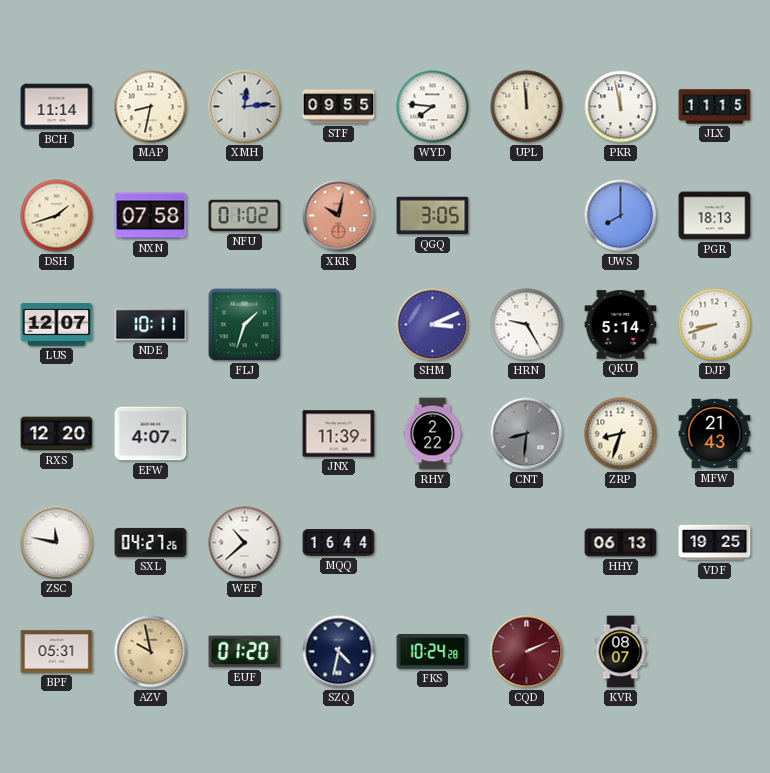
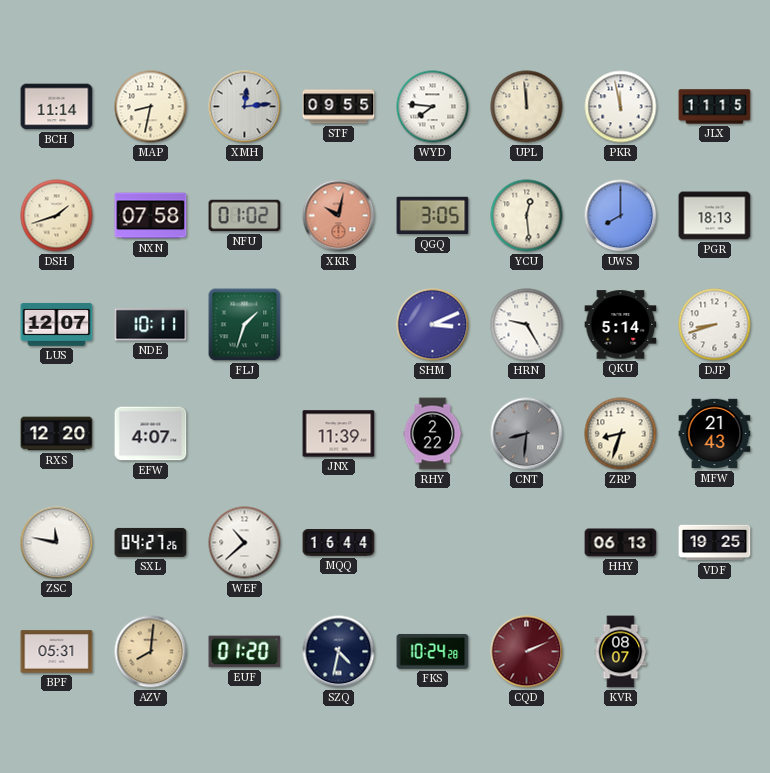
YCU: none -> 12:29 (527, 216)
AZV: 9:58 -> 8:01 (151, 652)
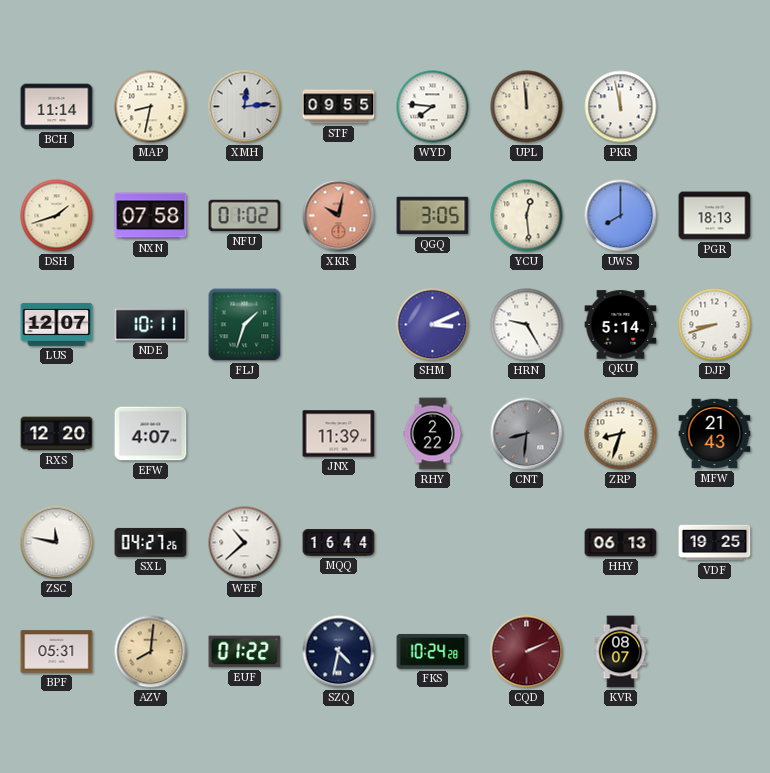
JLX: 11:15 -> none (715, 107)
EUF: 01:20 -> 01:22 (245, 652)
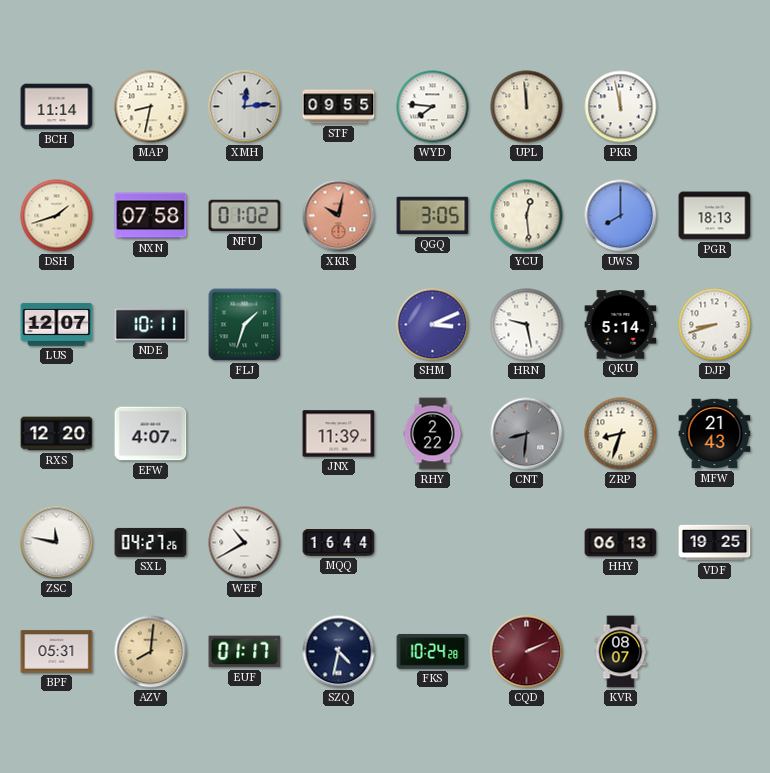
HRN: 9:25 -> 9:28 (527, 325)
WEF: 10:38 -> 10:40 (245, 543)
EUF: 01:22 -> 01:17 (245, 652)
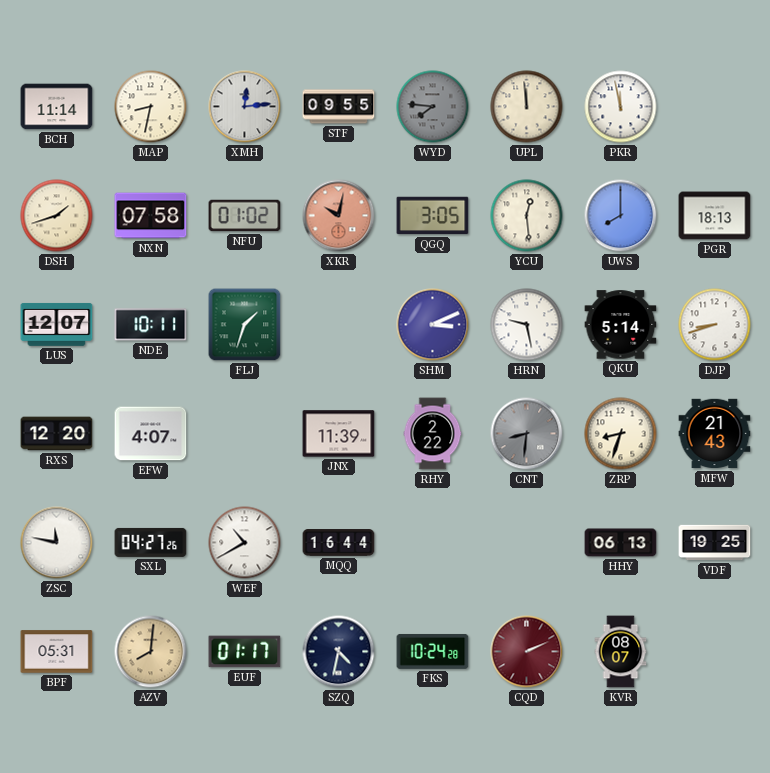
WYD dial: white -> grey (433, 107)
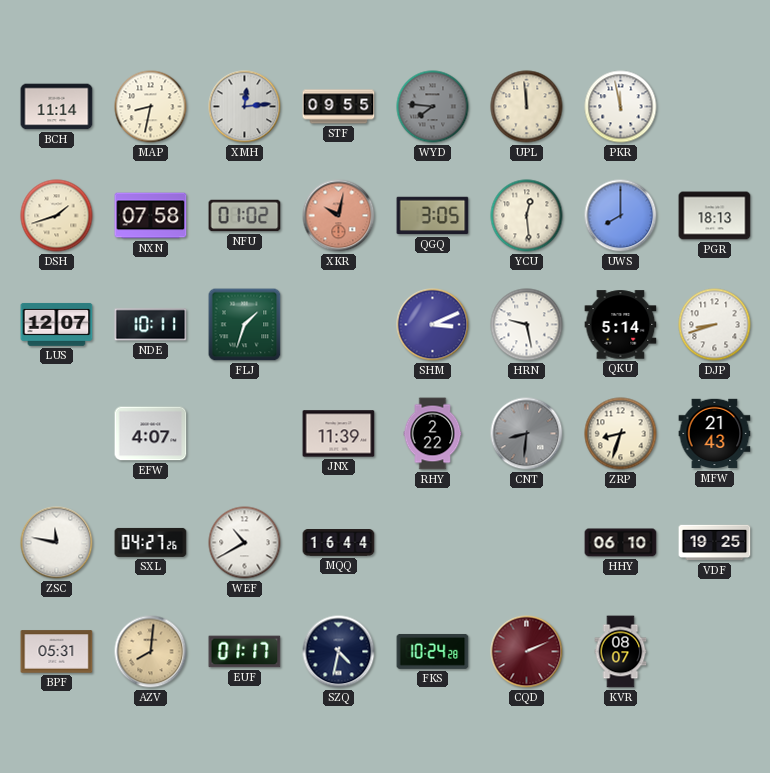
RXS: 12:20 -> none (57, 434)
HHY: 06:13 -> 06:10 (621, 543)
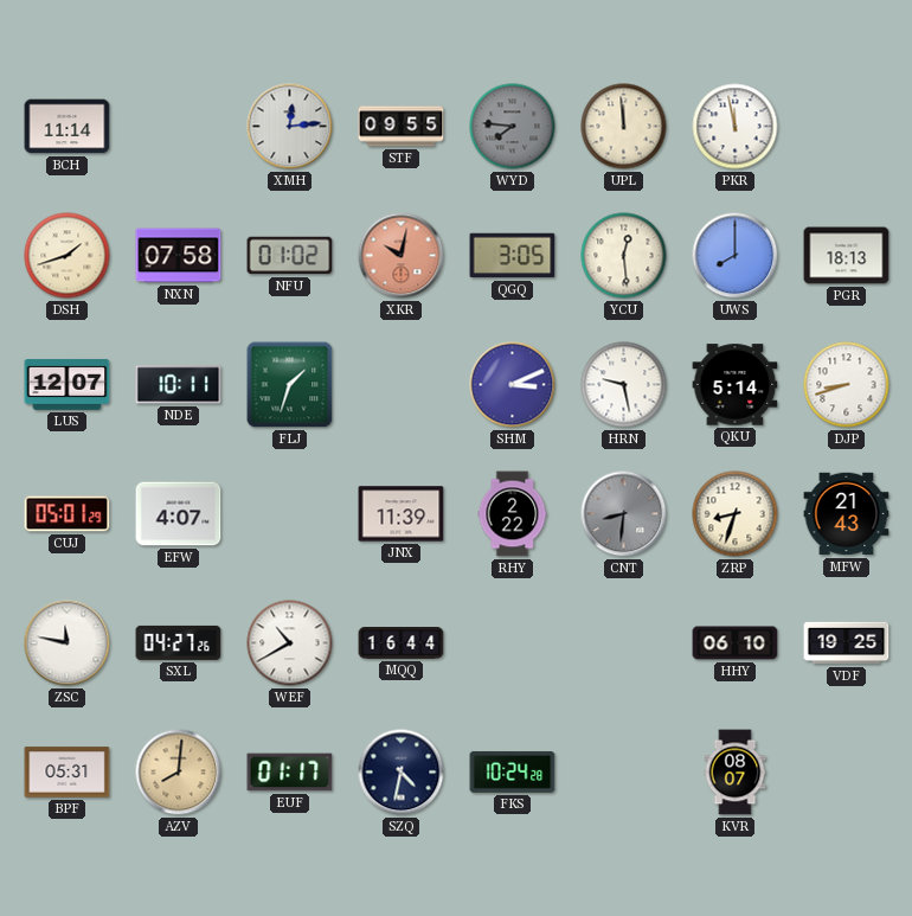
MAP: 8:32 -> none (151, 107)
CUJ: none -> 05:01 (68, 514)
CQD: 2:11 -> none (527, 652)
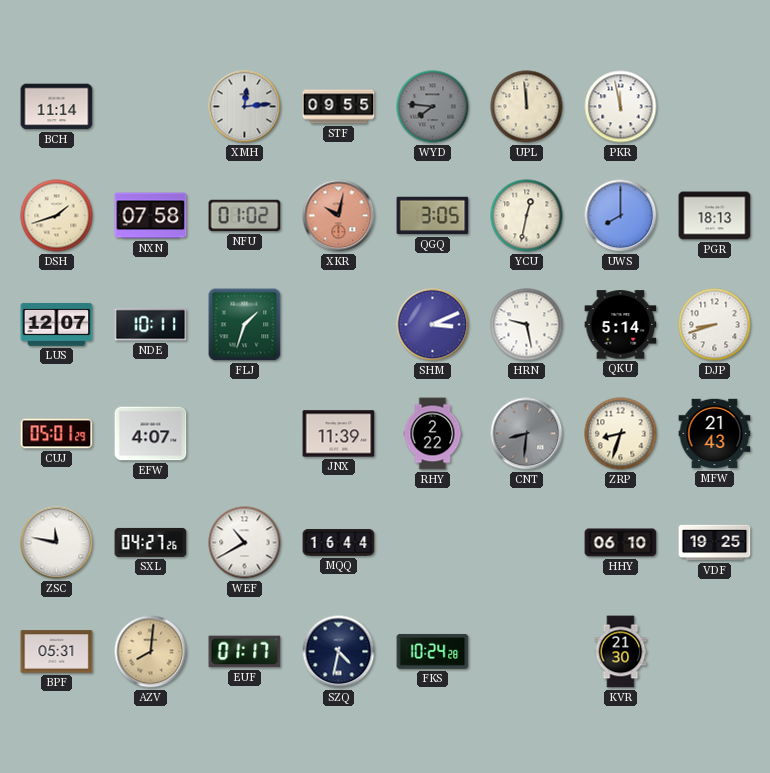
YCU: 12:29 -> 12:32 (527, 216)
KVR: 08:07 -> 21:30 (621, 652)
